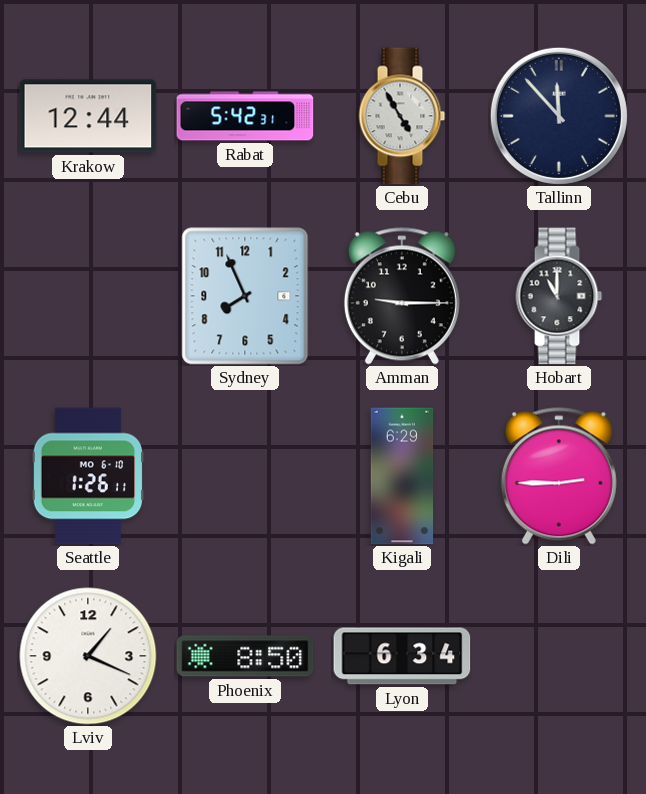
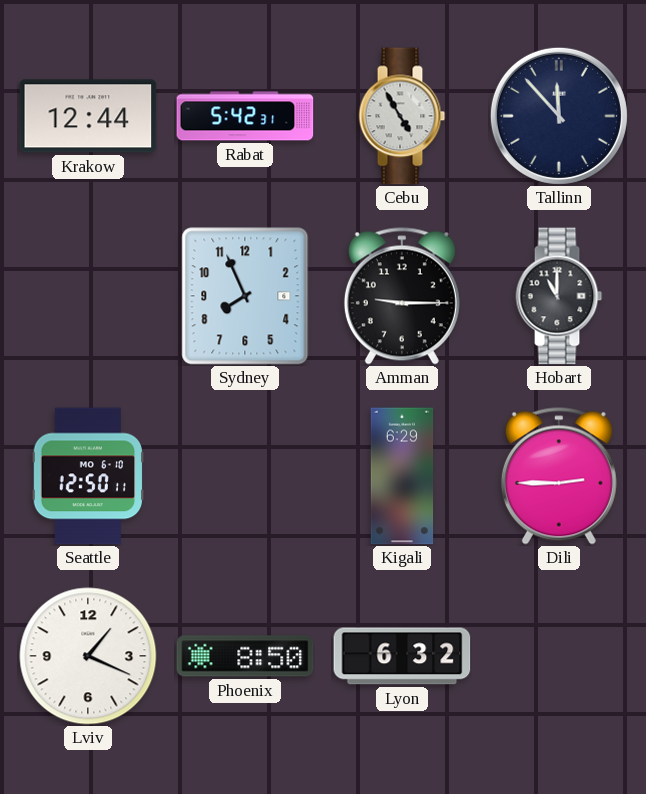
Seattle: 1:26 -> 12:50 (88, 476)
Lyon: 6:34 -> 6:32 (402, 656)
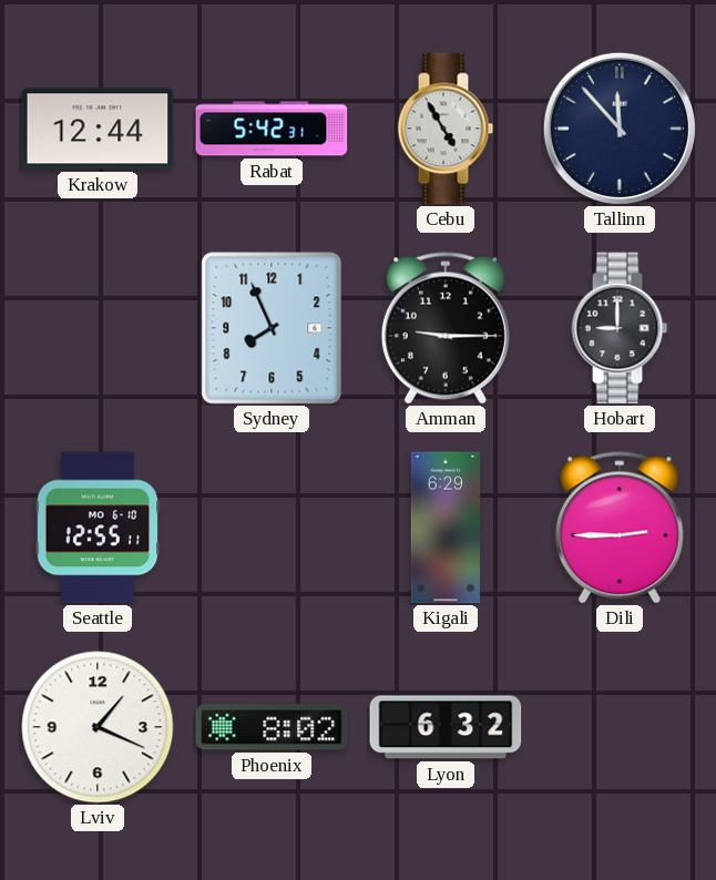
Hobart: 11:00 -> 9:00 (620, 328)
Seattle: 12:50 -> 12:55 (98, 528)
Phoenix: 8:50 -> 8:02 (272, 727)
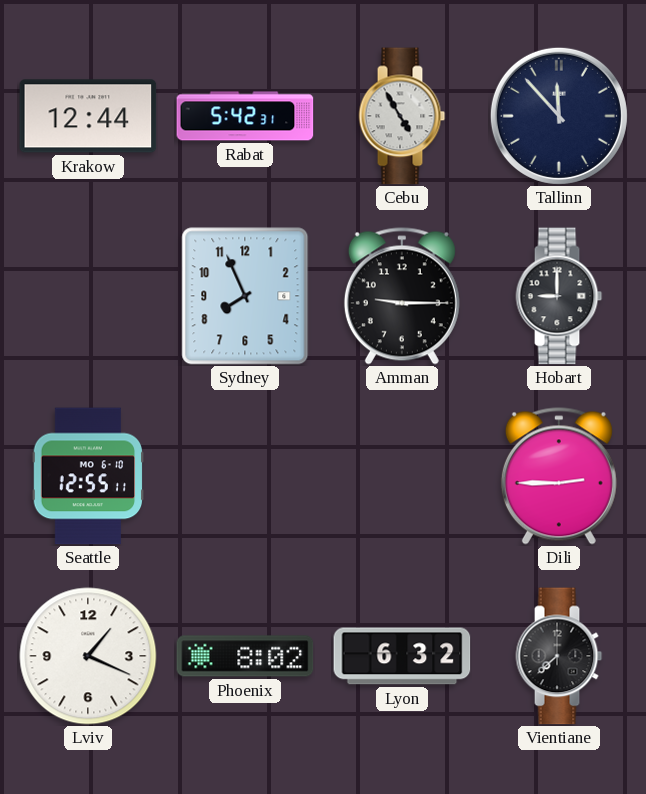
Kigali: 6:29 -> none (446, 528)
Vientiane: none -> 7:38 (559, 656)
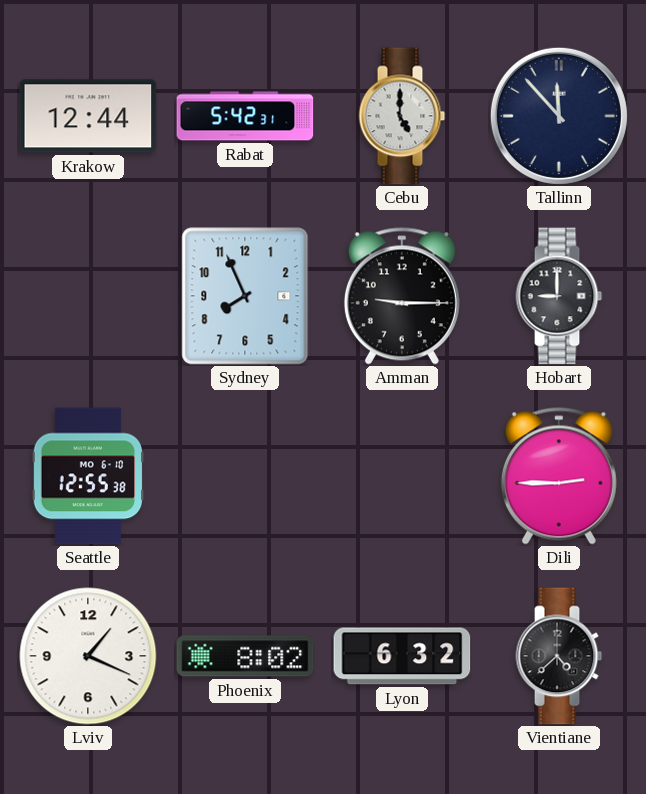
Cebu: 4:55 -> 5:00 (402, 116)
Seattle: 12:55:11 -> 12:55:38 (88, 476)
Vientiane: 7:38 -> 4:38 (559, 656)
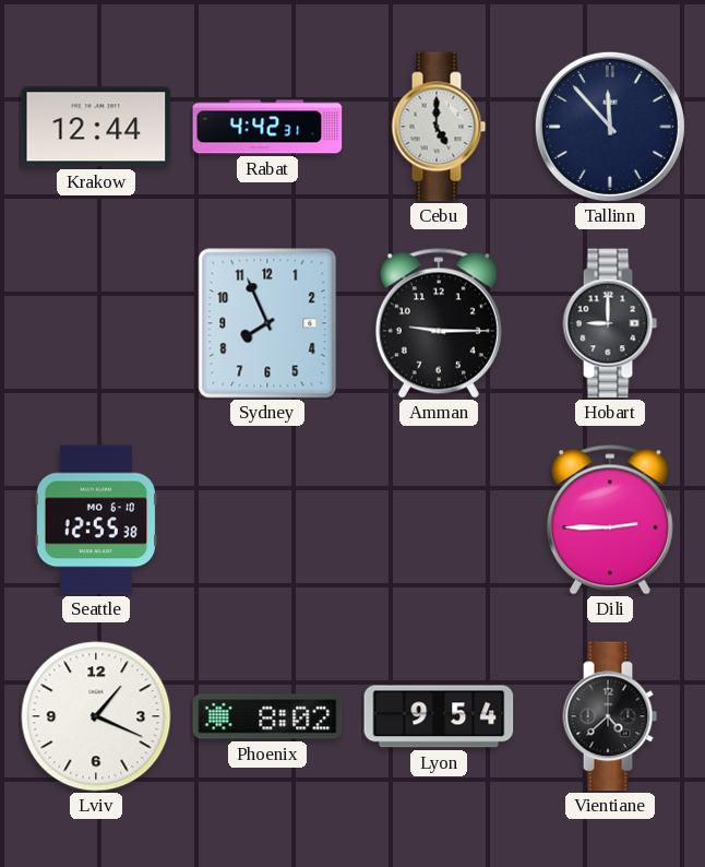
Rabat: 5:42 -> 4:42 (267, 127)
Lyon: 6:32 -> 9:54 (439, 716)
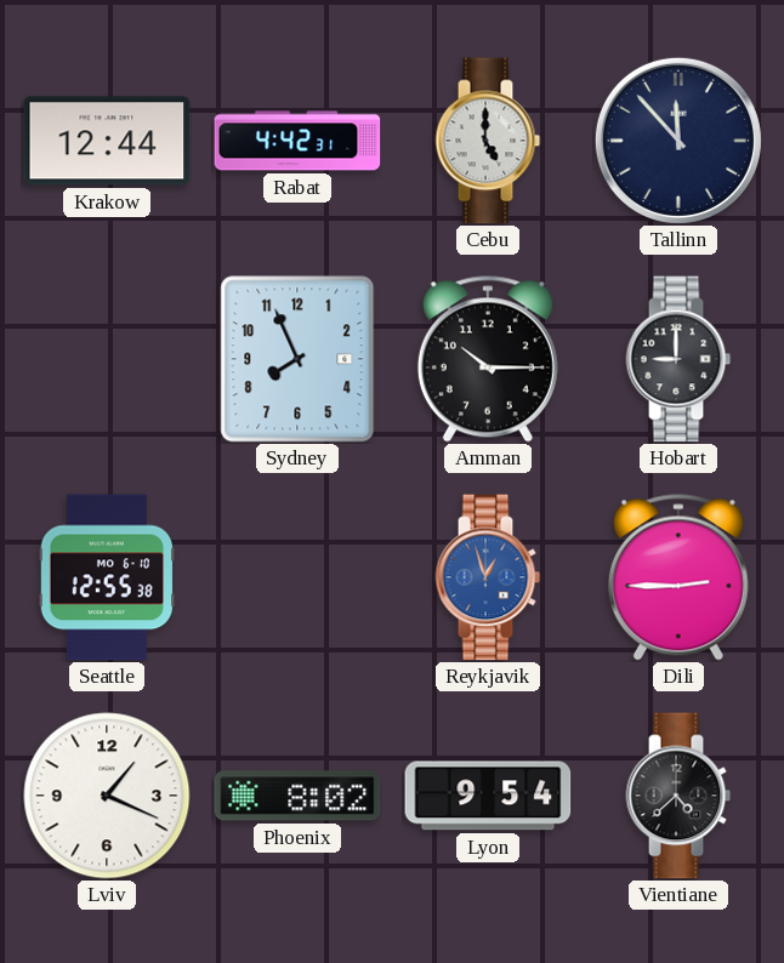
Amman: 9:15 -> 10:15 (488, 359)
Reykjavik: none -> 12:57 (488, 577)
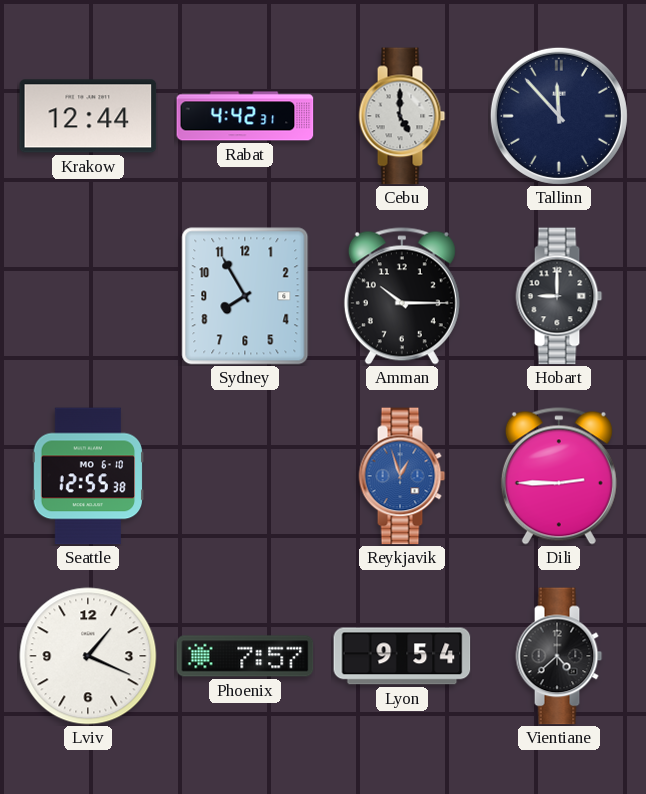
Sydney: 7:56 -> 7:55 (245, 296)
Phoenix: 8:02 -> 7:57 (245, 656)
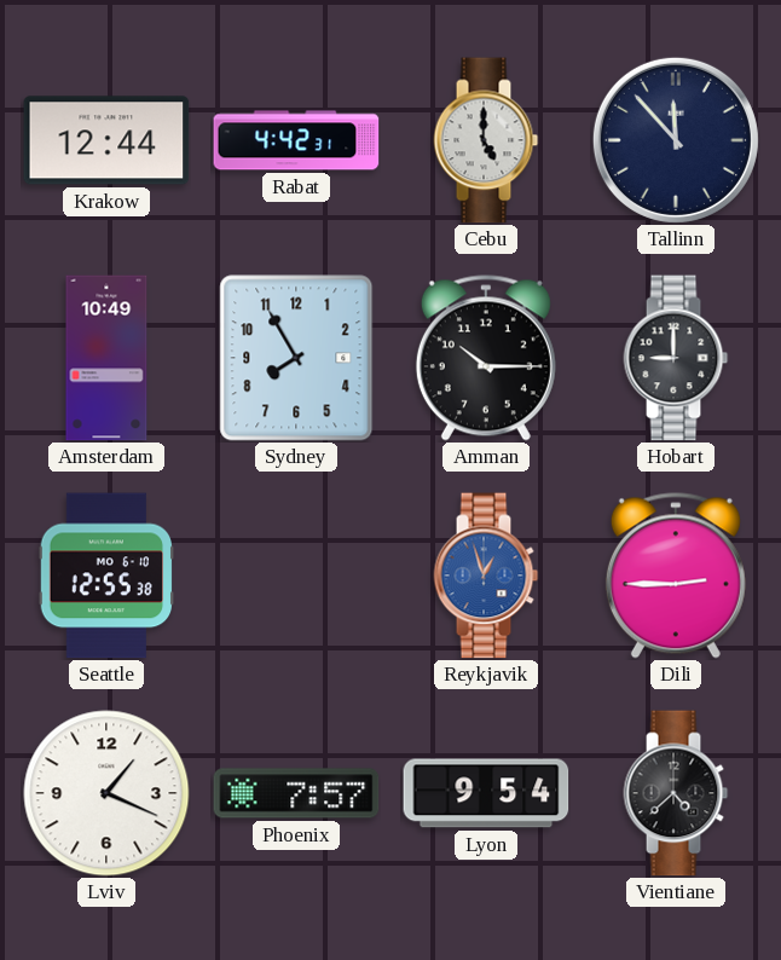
Amsterdam: none -> 10:49 (106, 358)
